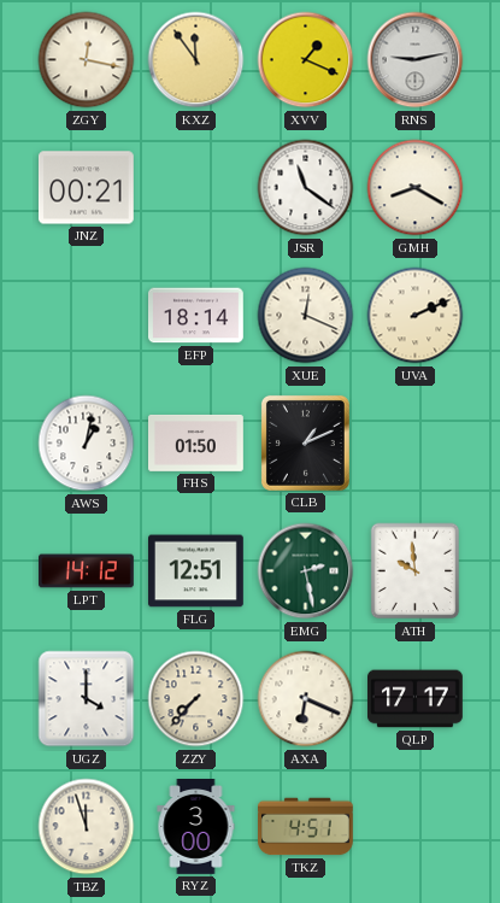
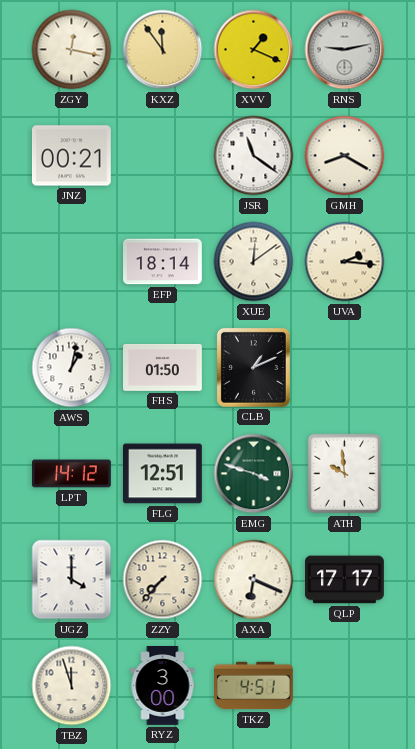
XUE: 12:19 -> 12:09 (254, 262)
UVA: 2:11 -> 2:16 (345, 262)
EMG: 2:28 -> 3:48 (254, 474)
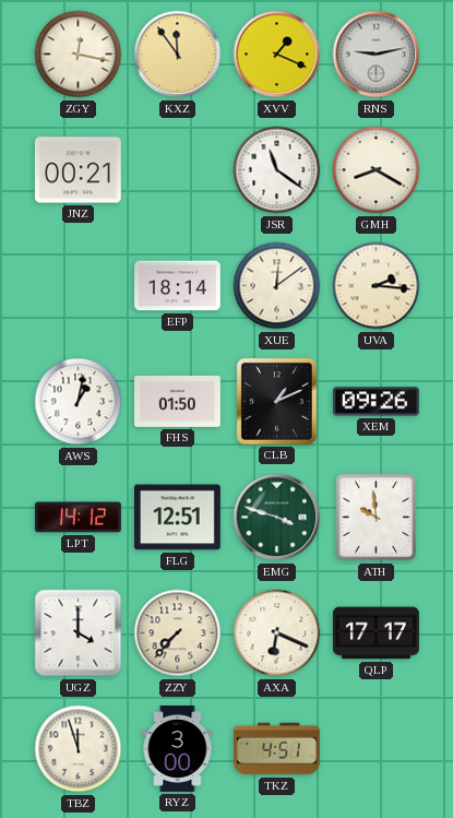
XEM: none -> 09:26 (375, 402)
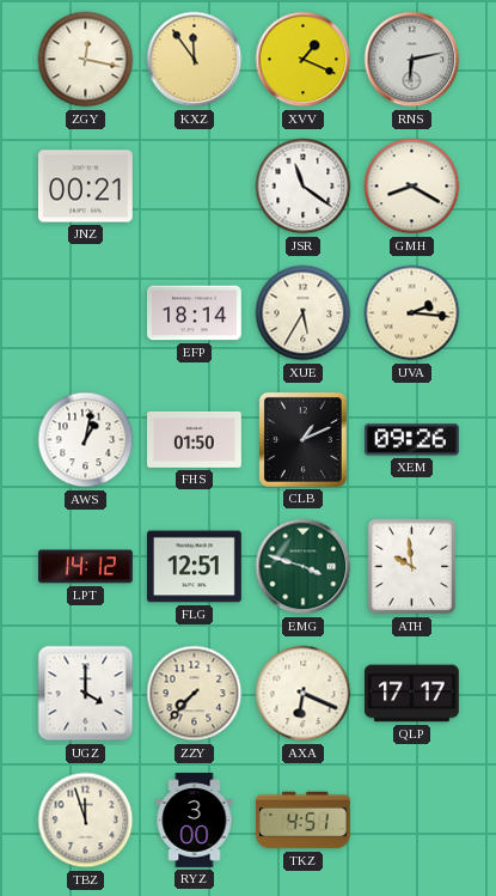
RNS: 9:13 -> 6:13 (412, 60)
XUE: 12:09 -> 5:35 (304, 313)
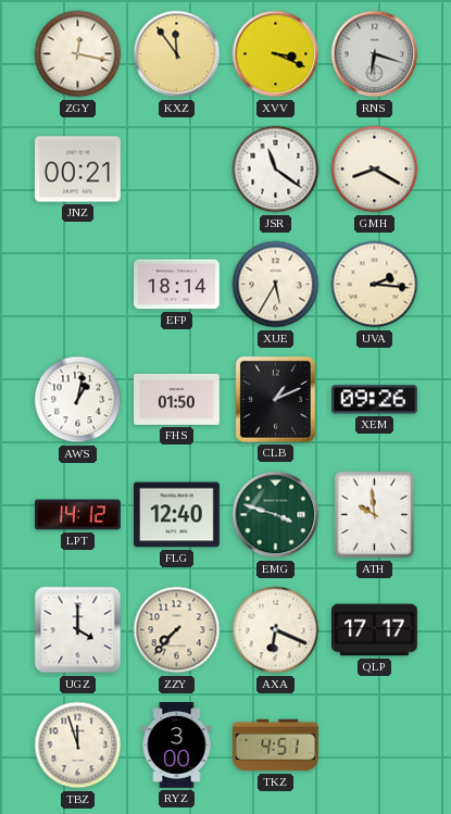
XVV: 1:19 -> 3:19 (276, 54)
RNS: 6:13 -> 6:18 (375, 54)
FLG: 12:51 -> 12:40 (177, 515)
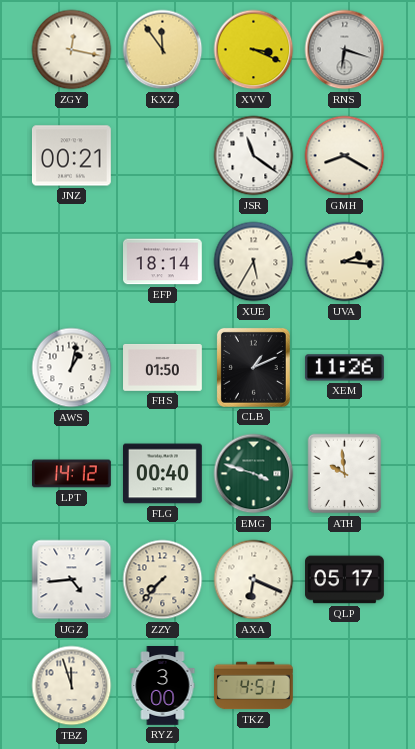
XEM: 09:26 -> 11:26 (344, 368)
FLG: 12:40 -> 00:40 (163, 474)
UGZ: 4:00 -> 4:44 (72, 580)
QLP: 17:17 -> 05:17 (345, 580)
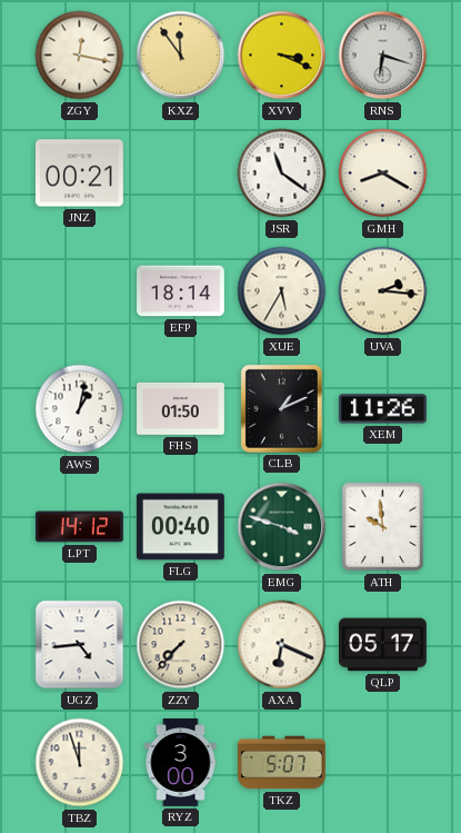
TKZ: 4:51 -> 5:07 (282, 763)
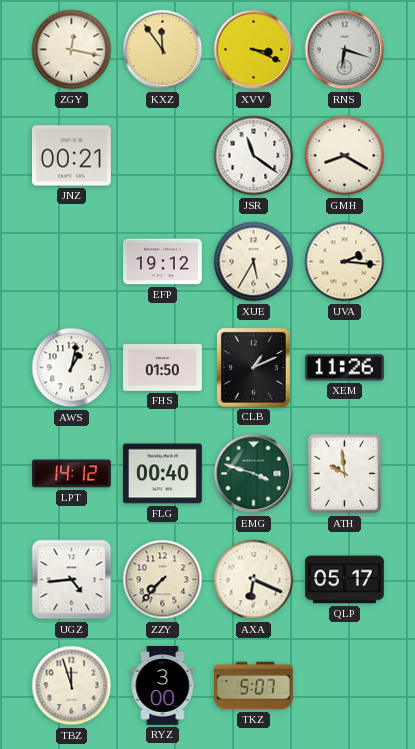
EFP: 18:14 -> 19:12 (163, 262)
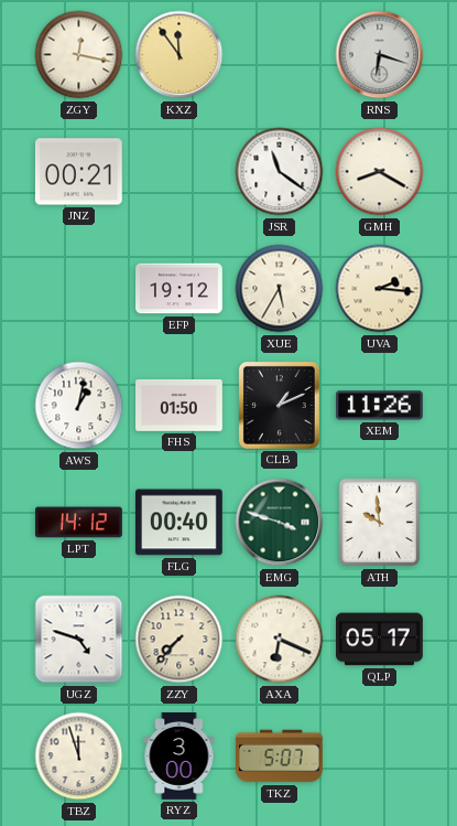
XVV: 3:19 -> none (254, 50)
UGZ: 4:44 -> 4:48 (79, 640)
